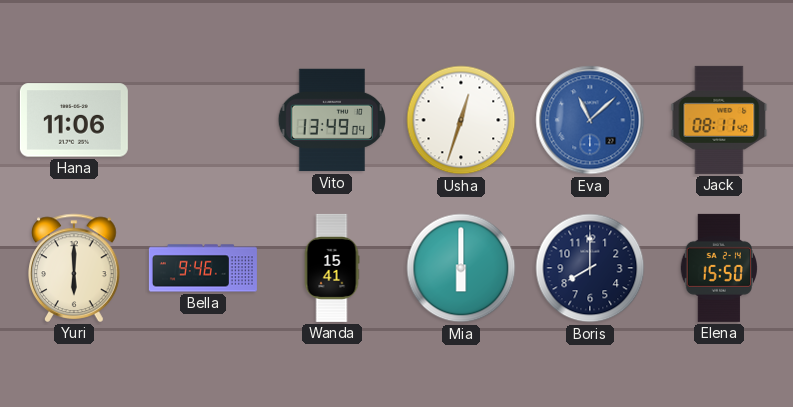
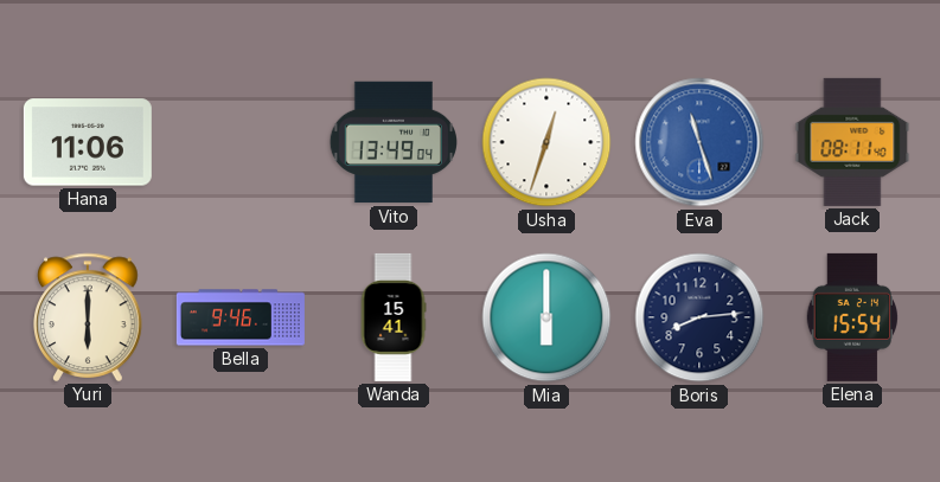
Eva: 11:08 -> 11:27 (699, 142)
Boris: 8:00 -> 8:14 (699, 317)
Elena: 15:50 -> 15:54 (851, 317)
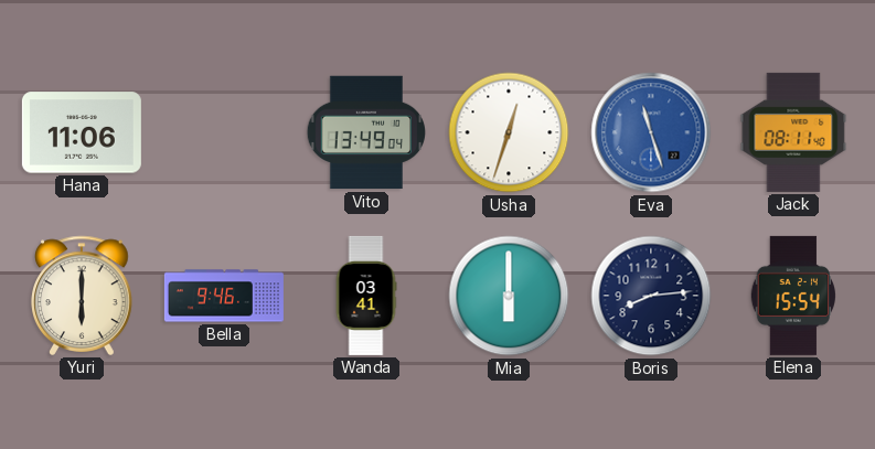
Wanda: 15:41 -> 03:41 (366, 296)
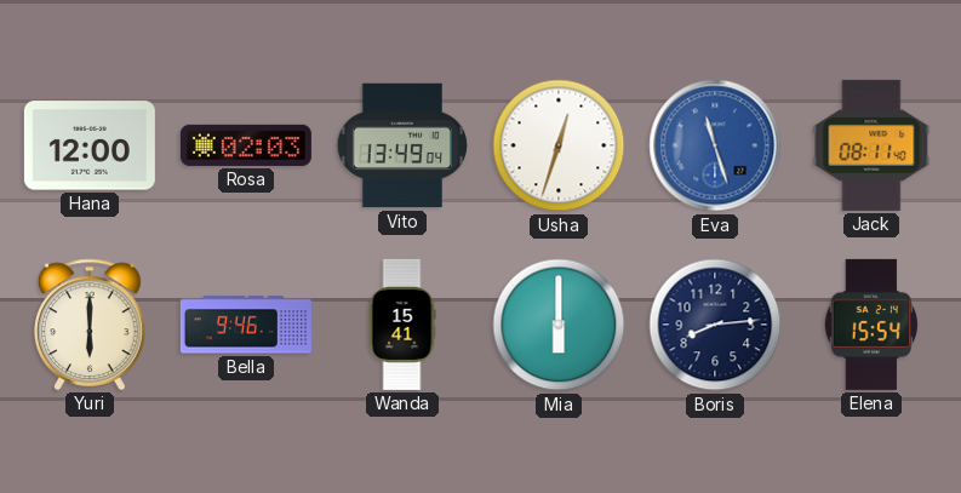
Hana: 11:06 -> 12:00 (90, 145)
Rosa: none -> 02:03 (246, 145)
Wanda: 03:41 -> 15:41 (402, 325)
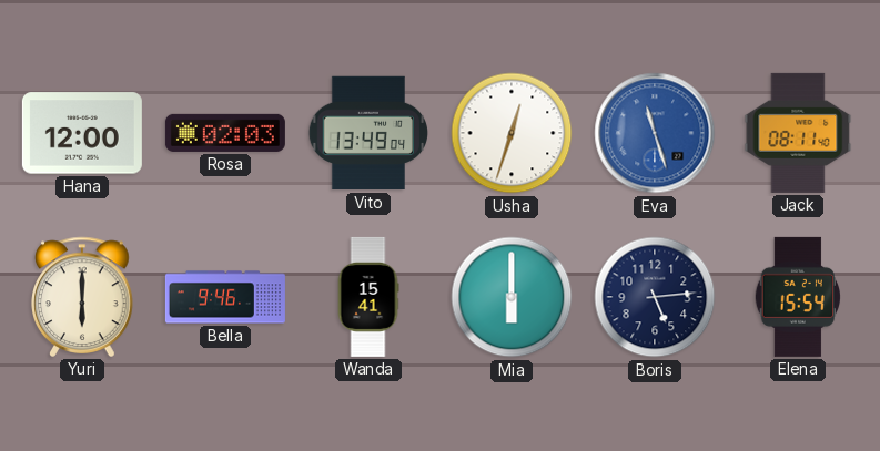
Boris: 8:14 -> 5:14 (655, 297)
